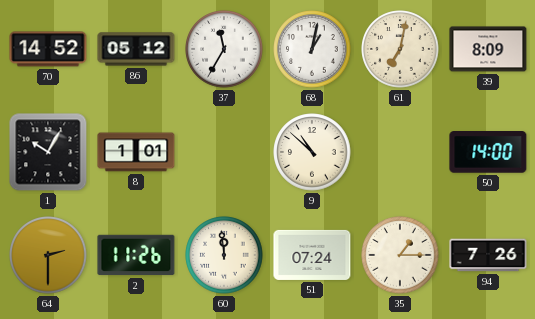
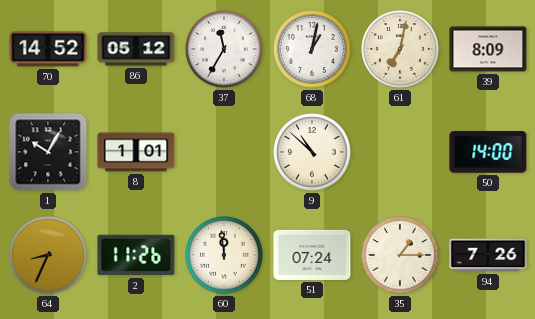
64: 2:30 -> 8:34 (48, 255)
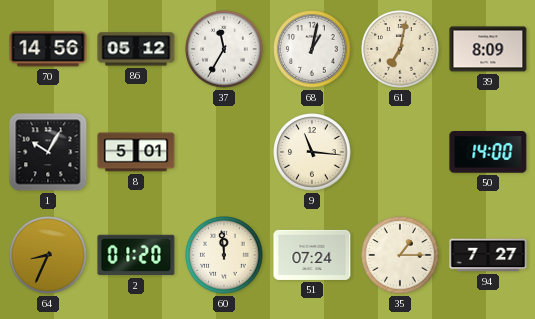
70: 14:52 -> 14:56 (48, 49)
8: 1:01 -> 5:01 (136, 152)
9: 10:52 -> 11:16 (312, 152)
2: 11:26 -> 01:20 (136, 255)
94: 7:26 -> 7:27 (488, 255)
